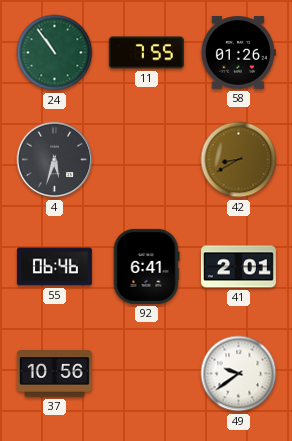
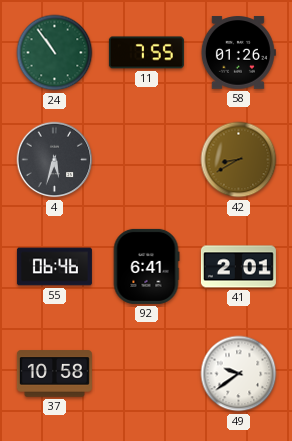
37: 10:56 -> 10:58 (54, 374)
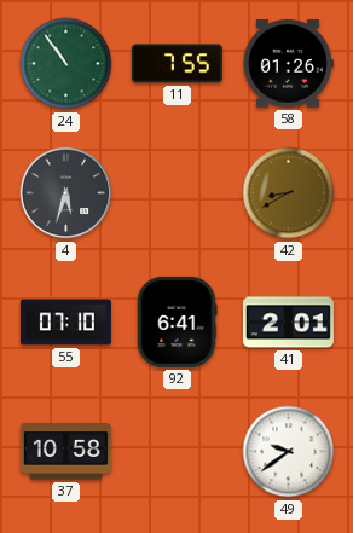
55: 06:46 -> 07:10 (65, 323)
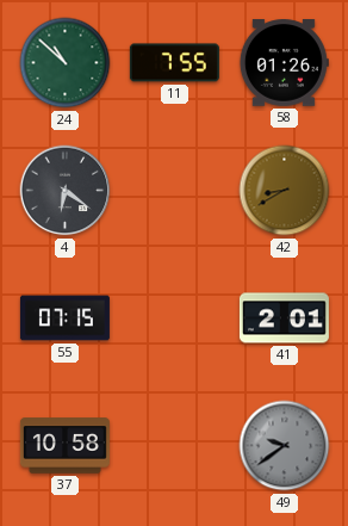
24: 10:54 -> 10:52 (66, 63)
4: 5:33 -> 6:21 (66, 191)
55: 07:10 -> 07:15 (64, 318)
92: 6:41 -> none (176, 321)
49 dial: white -> grey (285, 446)
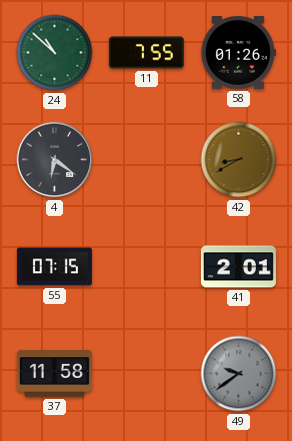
37: 10:58 -> 11:58 (54, 374)
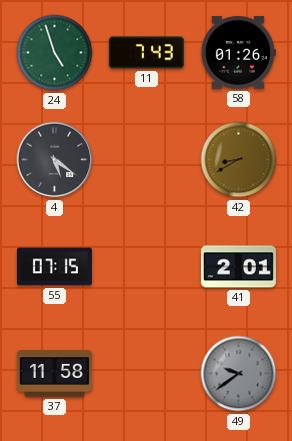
24: 10:52 -> 4:57 (55, 53)
11: 7:55 -> 7:43 (146, 53)
4: 6:21 -> 5:21 (55, 160)
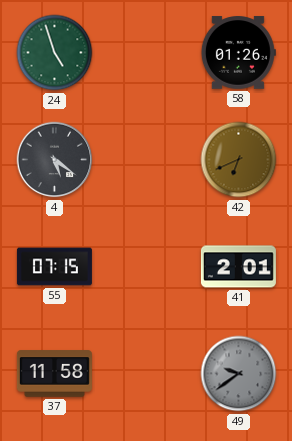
11: 7:43 -> none (146, 53)
42: 8:40 -> 6:41 (239, 160)
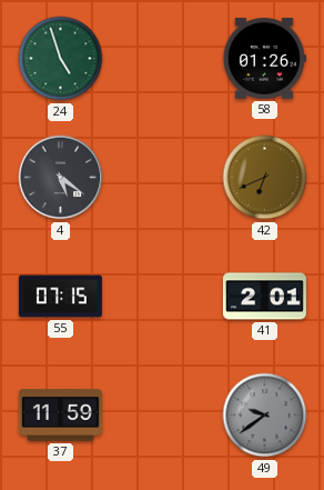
37: 11:58 -> 11:59 (60, 416)
